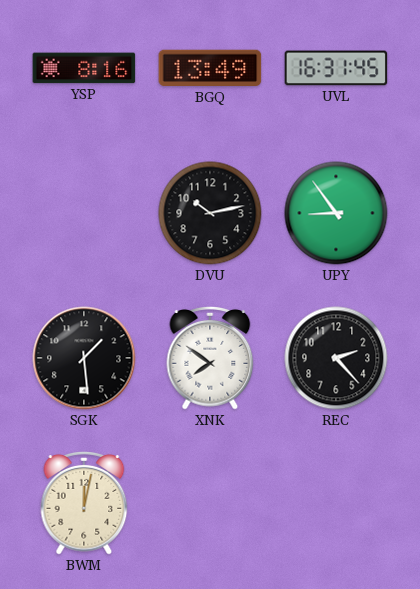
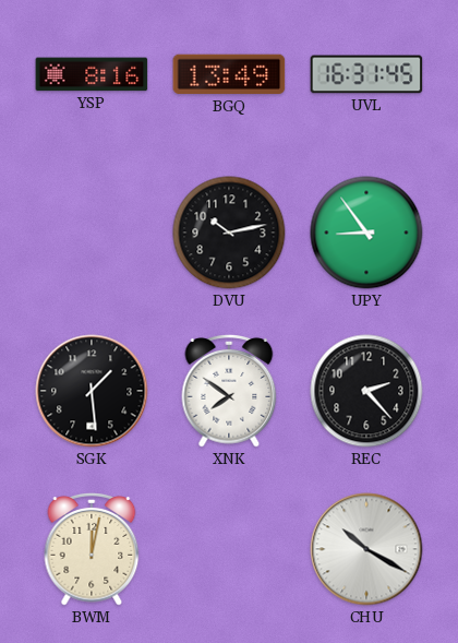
CHU: none -> 10:20 (366, 549)
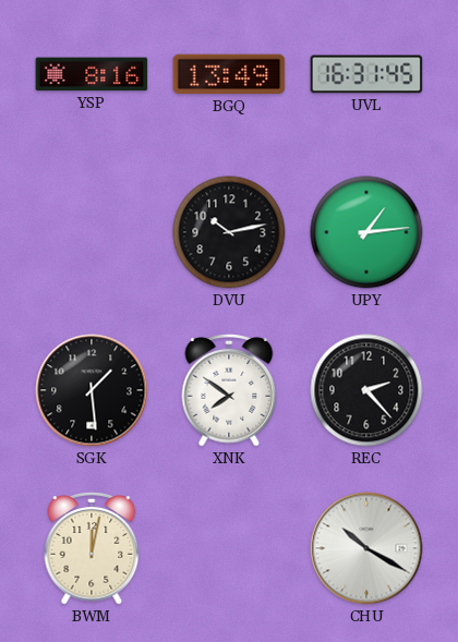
UPY: 8:54 -> 1:14 (366, 232)
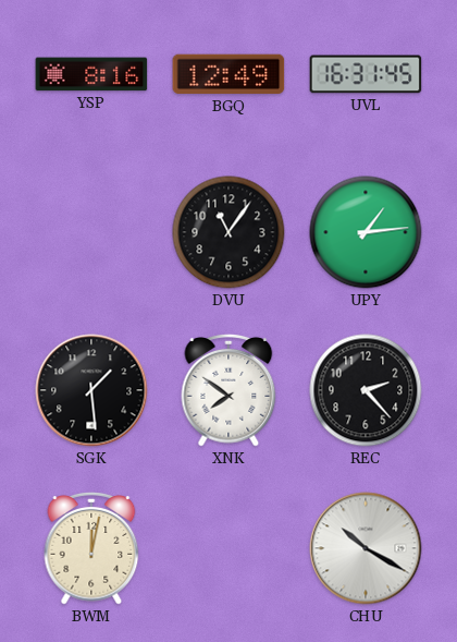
BGQ: 13:49 -> 12:49 (228, 74)
DVU: 10:13 -> 11:06 (228, 232)
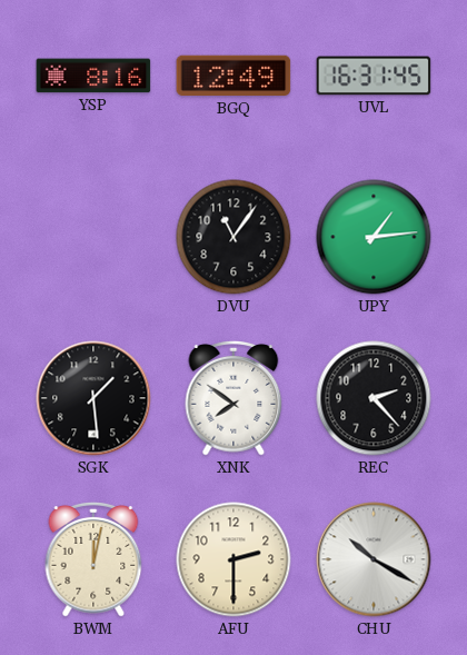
AFU: none -> 2:30 (233, 559)
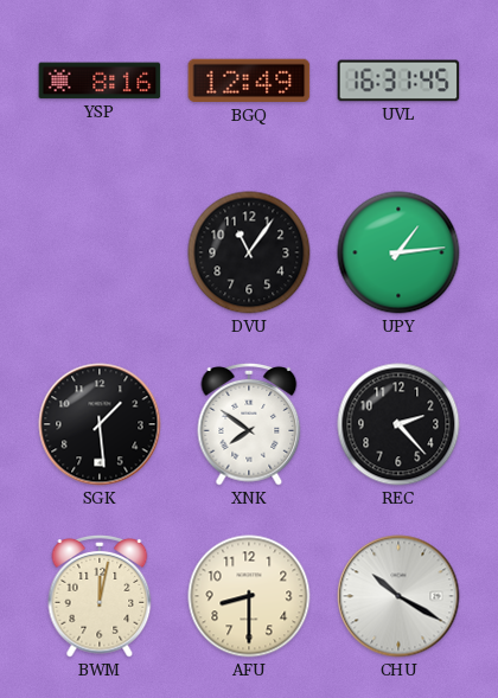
AFU: 2:30 -> 8:30 (249, 596)
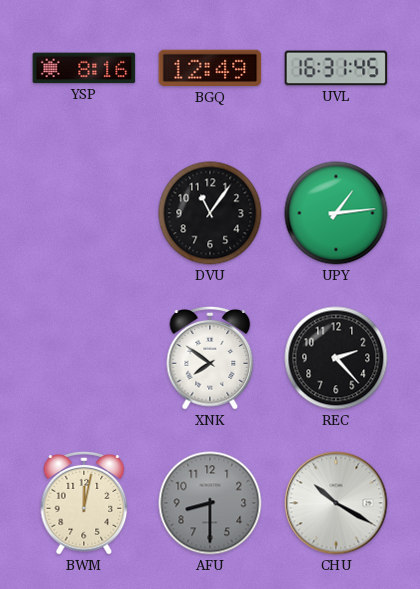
SGK: 1:29 -> none (100, 424)
AFU dial: cream -> grey (210, 503)
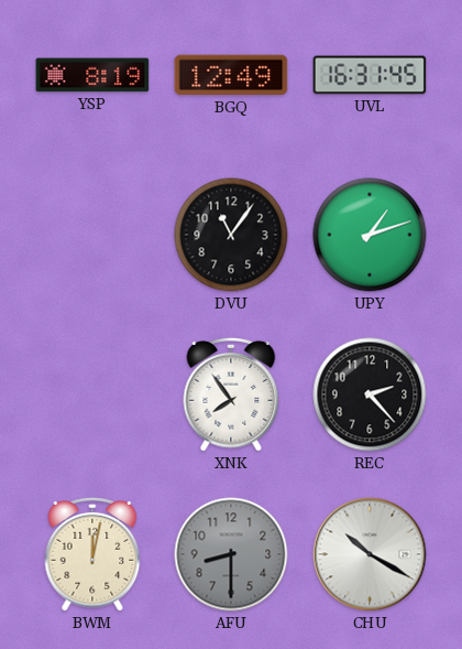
YSP: 8:16 -> 8:19 (92, 75)
UPY: 1:14 -> 1:12 (370, 235)
XNK: 7:51 -> 7:54 (231, 396)
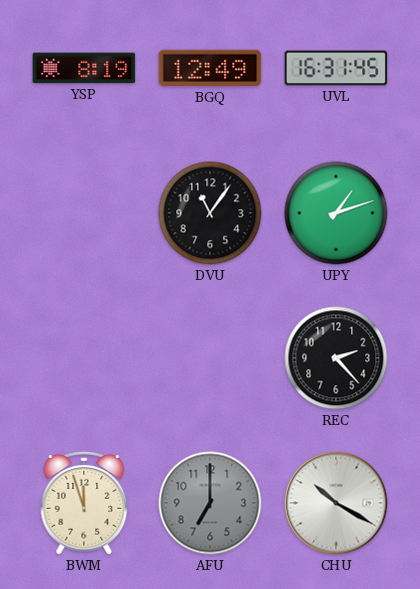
XNK: 7:54 -> none (231, 396)
BWM: 12:02 -> 11:57 (84, 504)
AFU: 8:30 -> 7:00 (210, 503)
